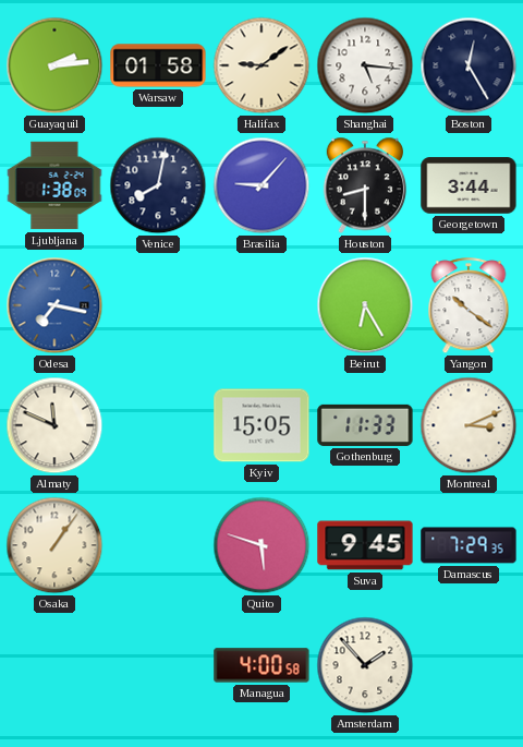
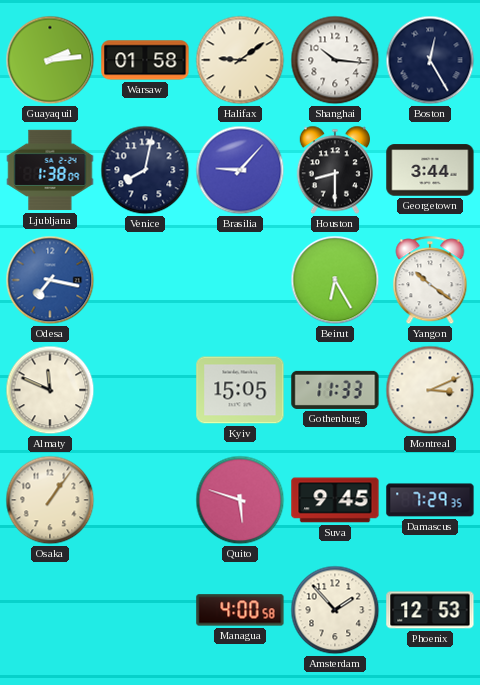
Shanghai: 5:16 -> 10:16 (335, 60)
Phoenix: none -> 12:53 (430, 610)
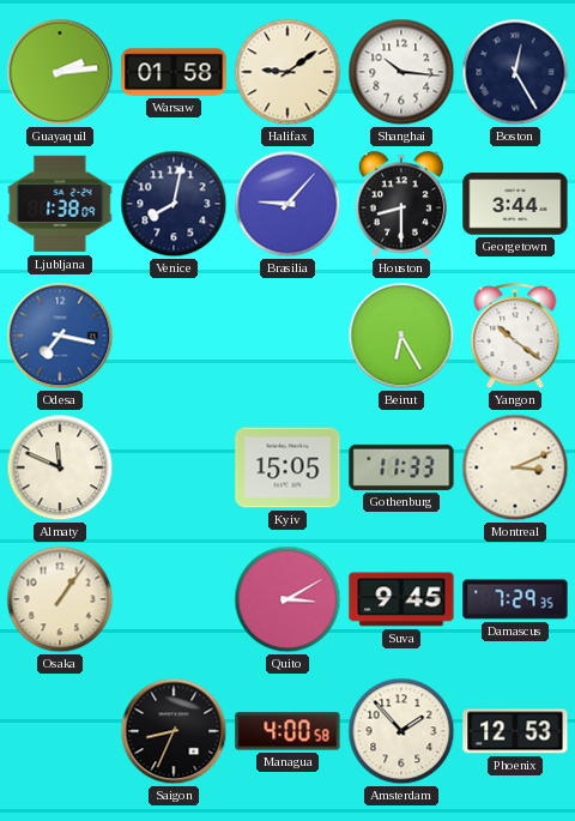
Quito: 5:48 -> 3:10 (287, 599)
Saigon: none -> 8:34 (174, 731)
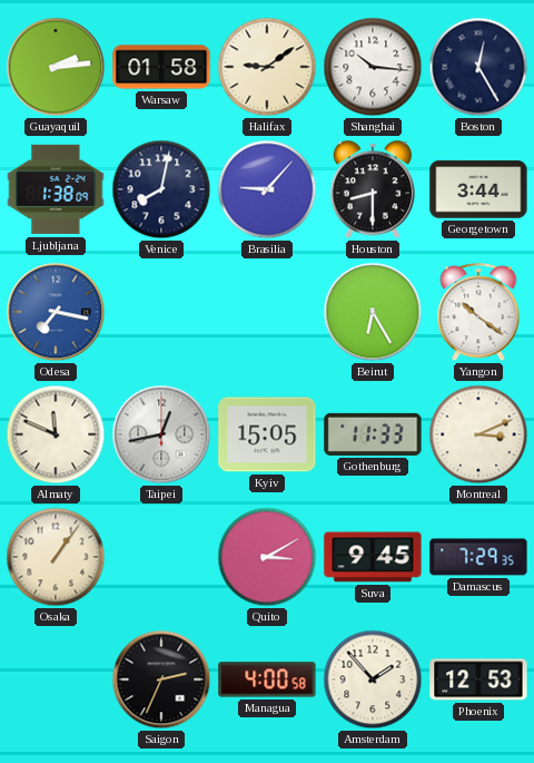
Taipei: none -> 12:43 (161, 434)
Saigon: 8:34 -> 2:34 (161, 679)
